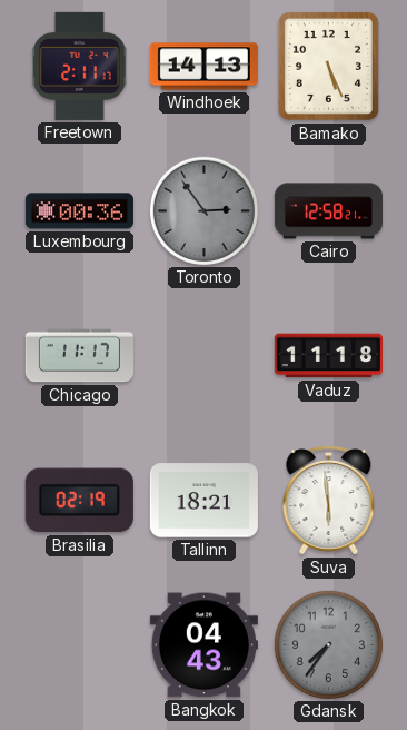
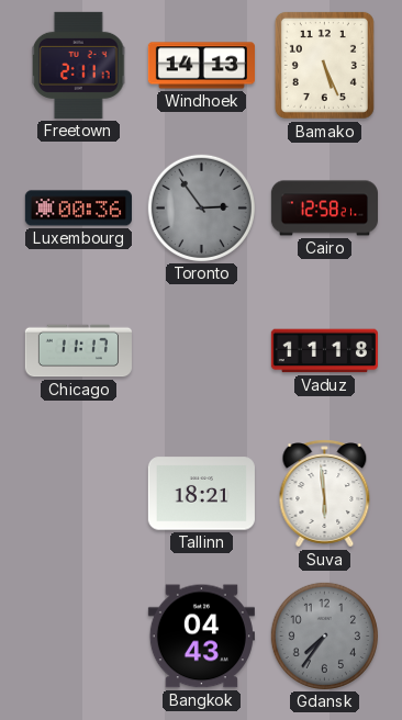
Brasilia: 02:19 -> none (79, 501)
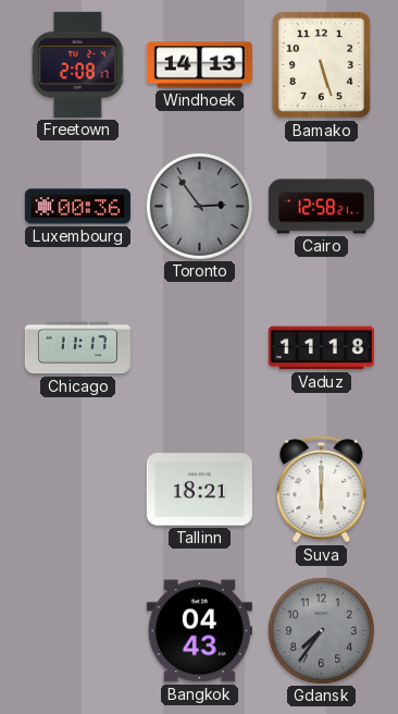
Freetown: 2:11 -> 2:08 (78, 64)
Bamako: 5:26 -> 5:27 (321, 64)
Suva: 5:59 -> 6:00 (322, 490)
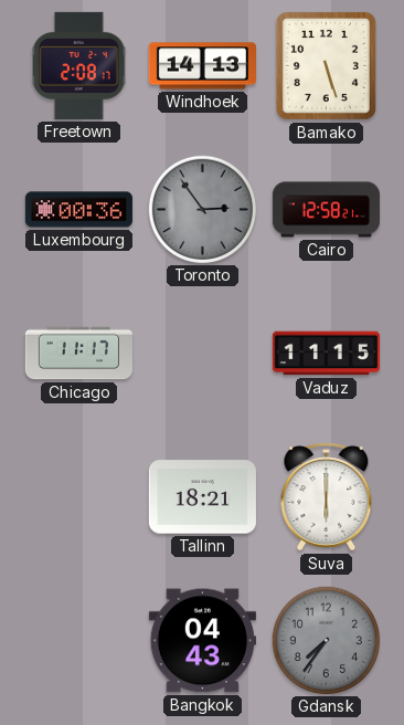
Vaduz: 11:18 -> 11:15 (326, 354)
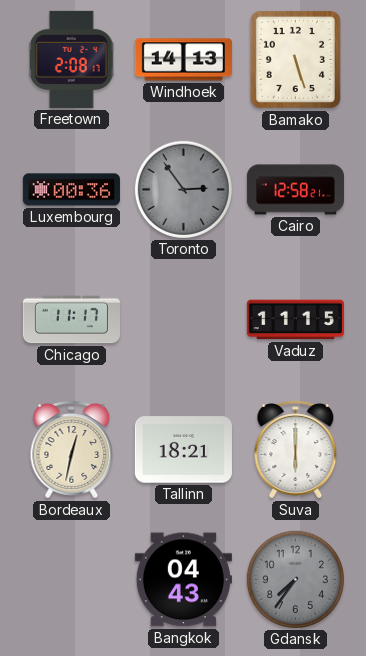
Bordeaux: none -> 12:32 (72, 450)
